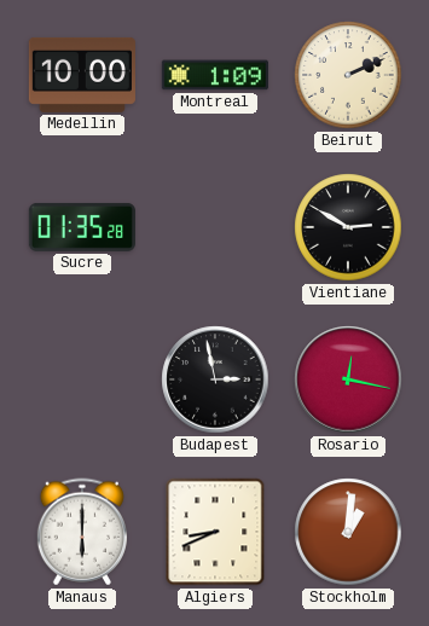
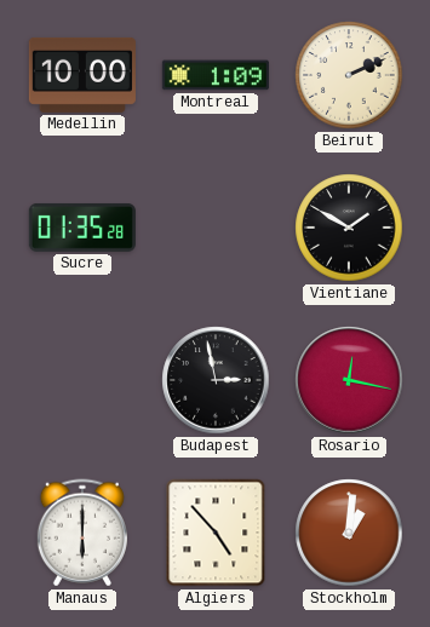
Vientiane: 2:50 -> 1:50 (349, 228)
Algiers: 8:41 -> 4:53 (216, 533)
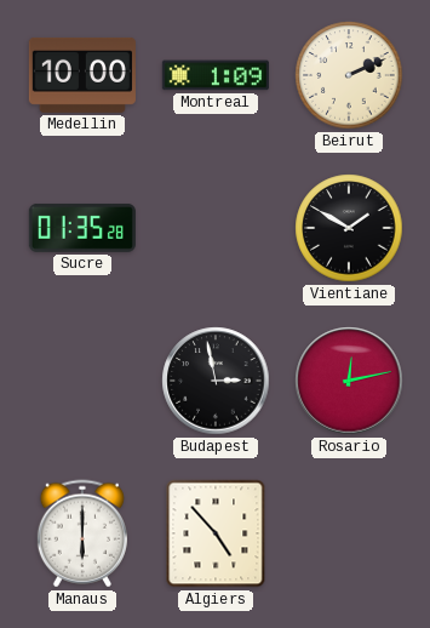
Rosario: 12:17 -> 12:13 (349, 381)
Stockholm: 1:01 -> none (349, 533)
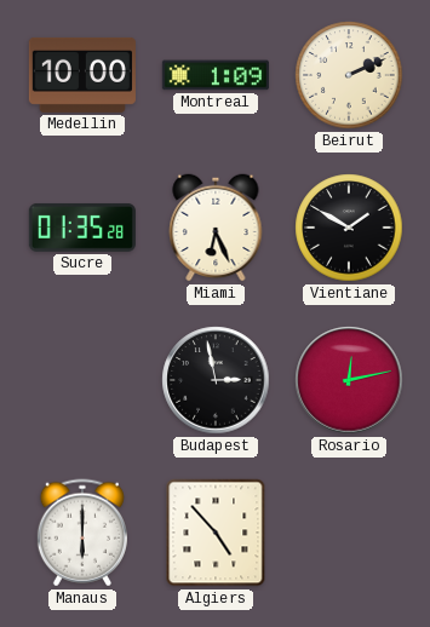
Miami: none -> 6:26 (216, 228)
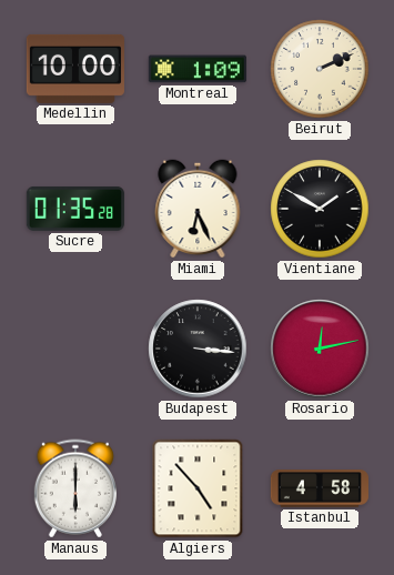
Budapest: 2:58 -> 3:16 (198, 349)
Istanbul: none -> 4:58 (320, 488)
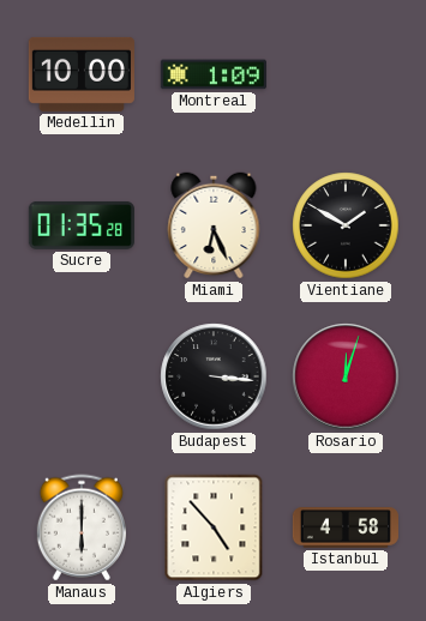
Beirut: 2:11 -> none (320, 69)
Rosario: 12:13 -> 12:03 (346, 376)
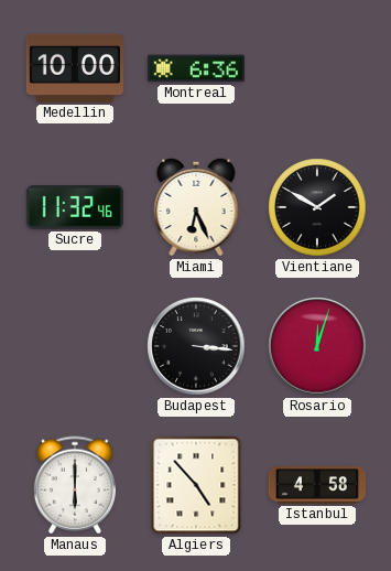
Montreal: 1:09 -> 6:36 (196, 68)
Sucre: 01:35 -> 11:32 (75, 207)
